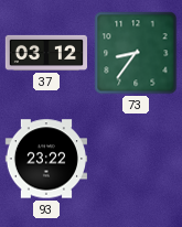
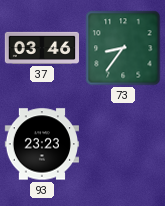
37: 03:12 -> 03:46 (41, 48)
93: 23:22 -> 23:23 (41, 144)
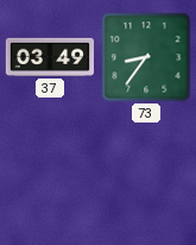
37: 03:46 -> 03:49 (49, 57)
93: 23:23 -> none (41, 144)
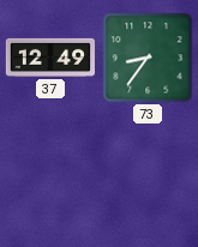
37: 03:49 -> 12:49 (49, 58)
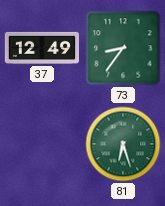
81: none -> 6:27 (123, 144)
